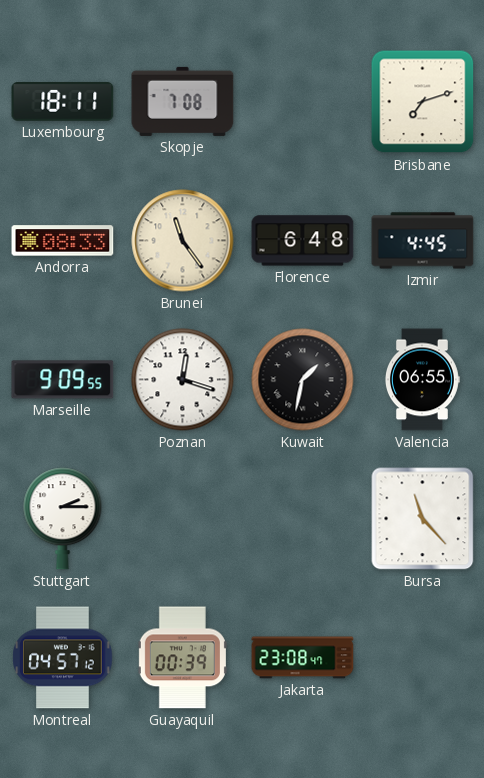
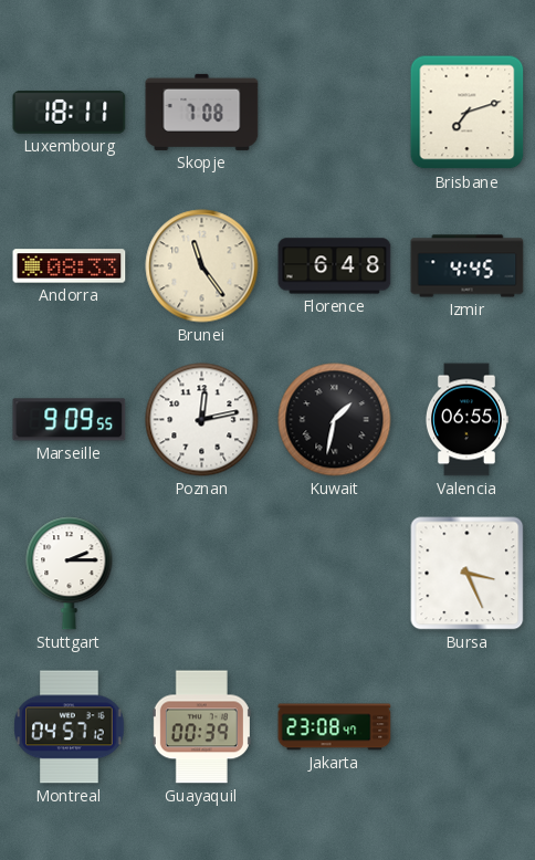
Poznan: 12:18 -> 12:13 (202, 420)
Bursa: 11:23 -> 3:26 (468, 574)
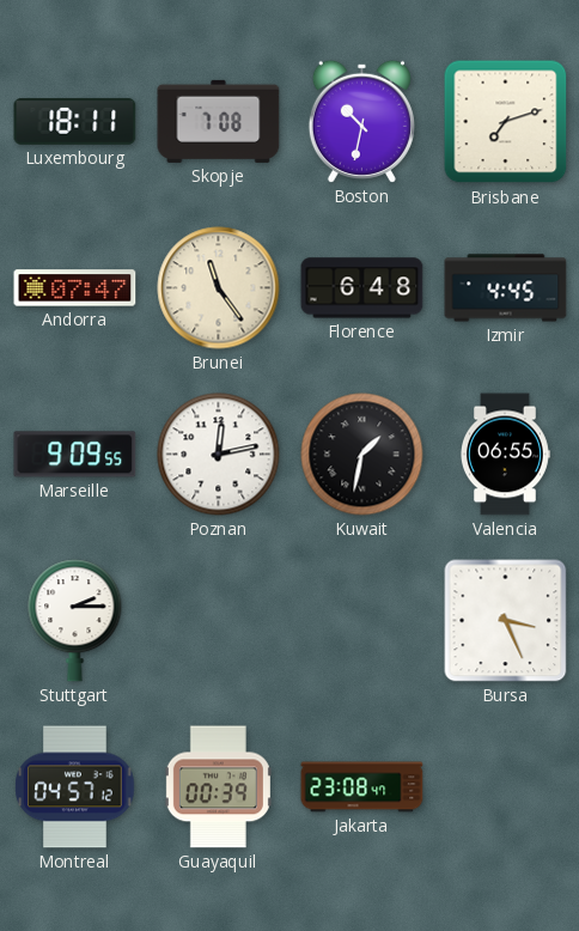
Boston: none -> 10:32 (361, 121)
Andorra: 08:33 -> 07:47 (75, 288)
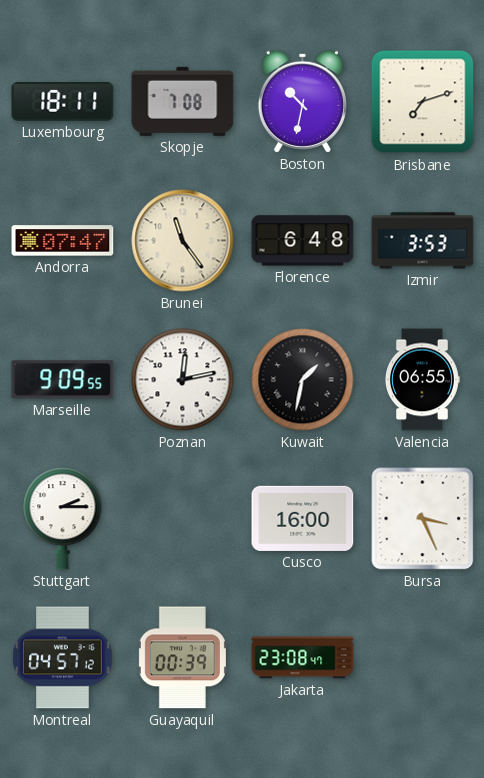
Izmir: 4:45 -> 3:53 (423, 241)
Cusco: none -> 16:00 (303, 518)
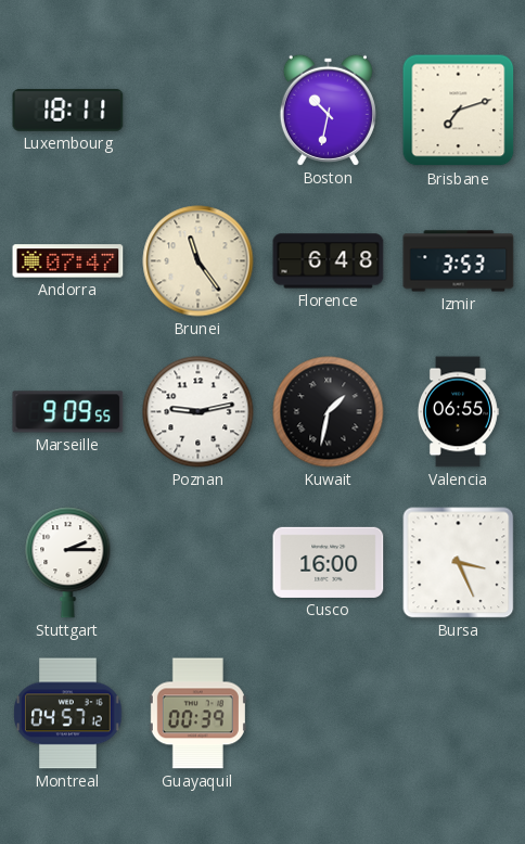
Skopje: 7:08 -> none (183, 101)
Poznan: 12:13 -> 9:13 (199, 412)
Jakarta: 23:08 -> none (303, 658)
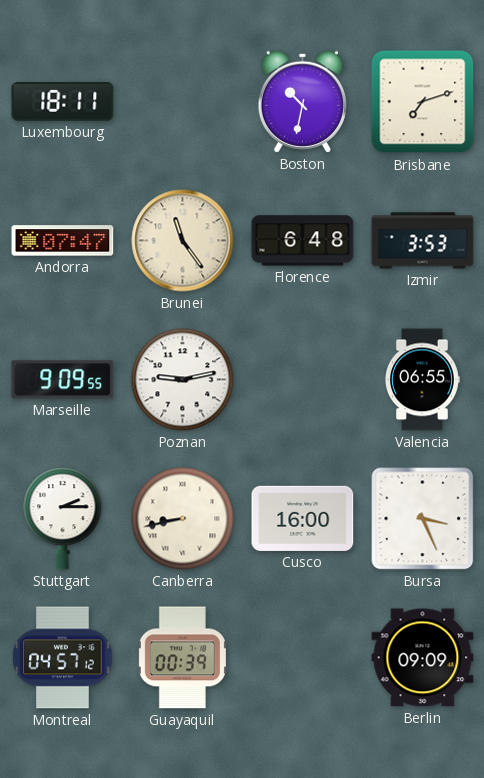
Kuwait: 1:32 -> none (329, 412)
Canberra: none -> 8:43 (183, 519)
Berlin: none -> 09:09 (423, 658)
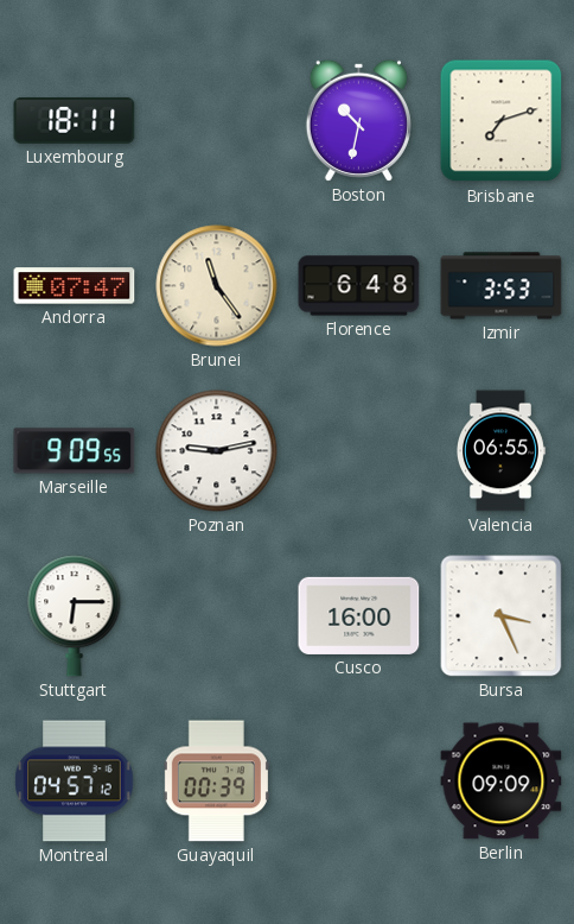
Stuttgart: 2:15 -> 6:15 (75, 616)
Canberra: 8:43 -> none (183, 519)
